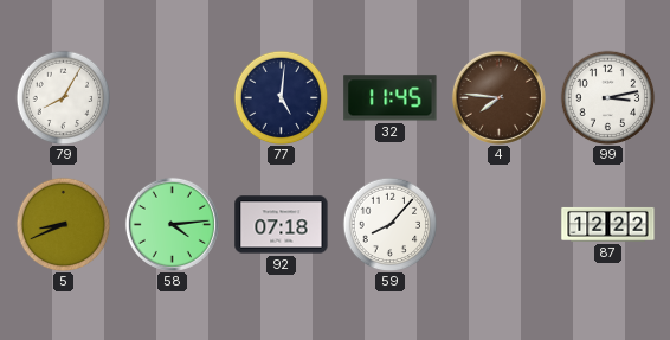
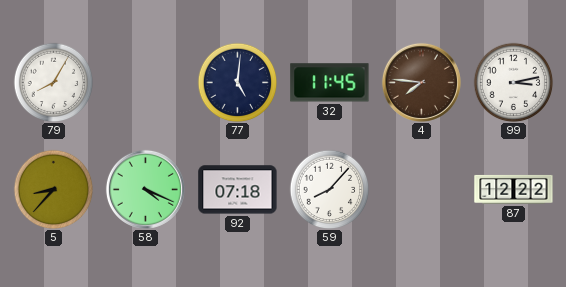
5: 8:41 -> 8:37 (53, 189)
58: 4:14 -> 4:19 (145, 189)
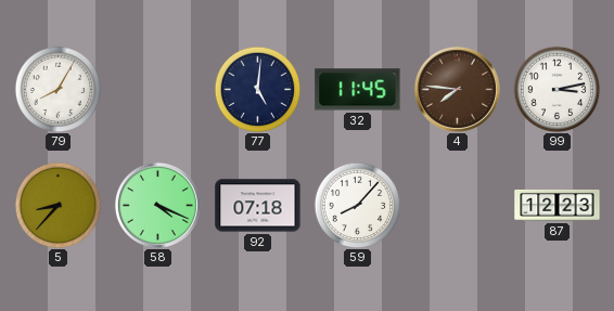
87: 12:22 -> 12:23 (558, 205)
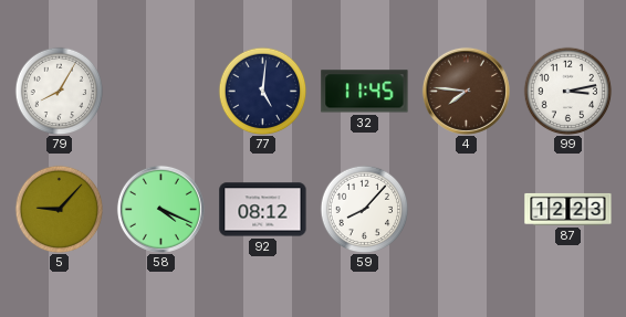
5: 8:37 -> 9:07 (59, 209)
92: 07:18 -> 08:12 (263, 210)
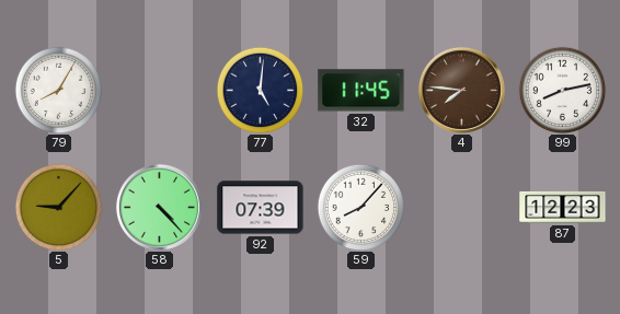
99: 3:13 -> 8:13 (562, 90)
58: 4:19 -> 4:23 (159, 207)
92: 08:12 -> 07:39 (261, 208)
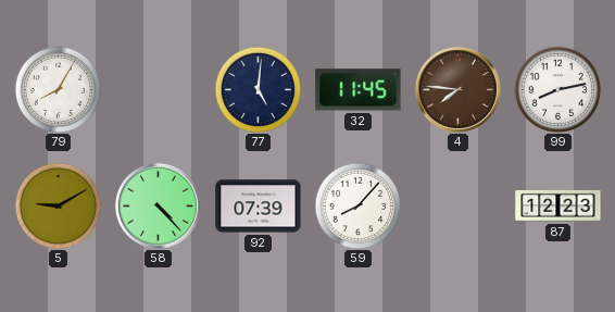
5: 9:07 -> 9:10 (58, 205)
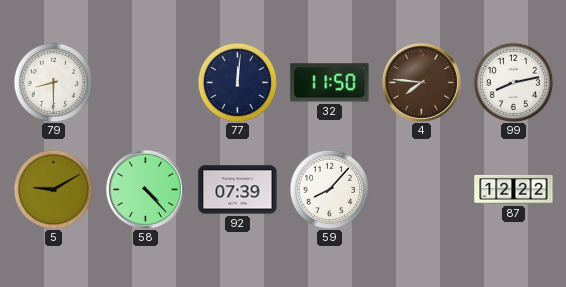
79: 8:05 -> 8:30 (53, 82)
77: 5:01 -> 12:01 (237, 82)
32: 11:45 -> 11:50 (330, 83)
87: 12:23 -> 12:22 (514, 189)
